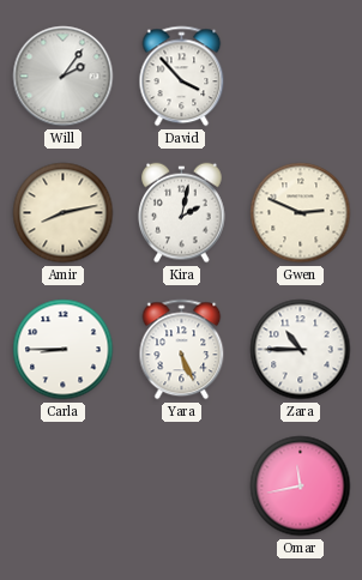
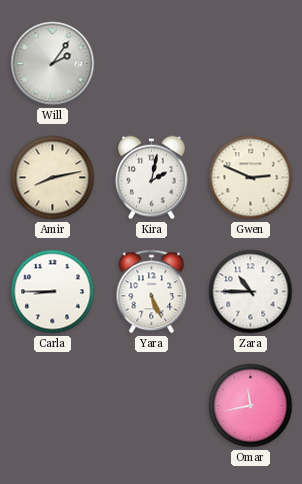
David: 3:53 -> none (182, 77)
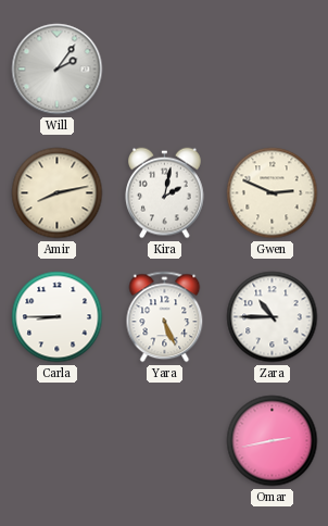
Omar: 11:43 -> 2:43 (273, 441)
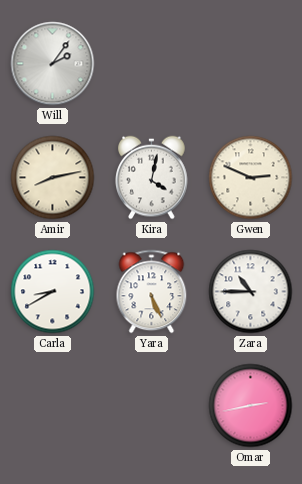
Kira: 2:02 -> 4:02 (152, 178)
Carla: 8:45 -> 8:40 (53, 292)
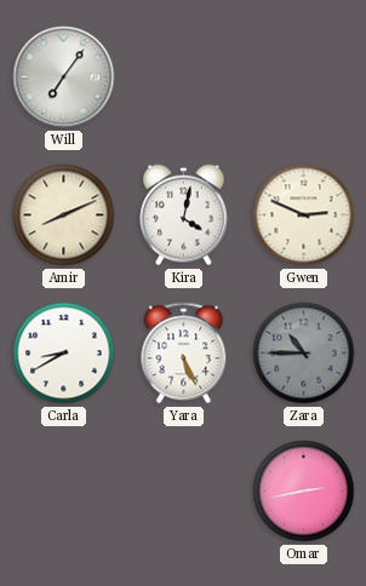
Will: 2:06 -> 7:06 (64, 77)
Amir: 8:13 -> 8:11 (64, 216)
Zara dial: white -> grey (304, 354)
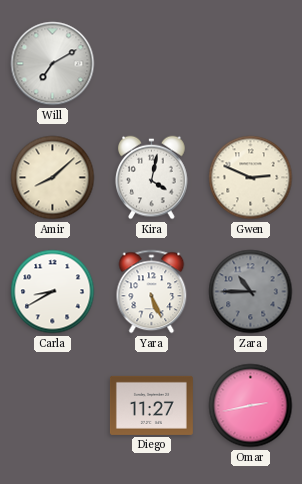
Will: 7:06 -> 7:10 (53, 64)
Amir: 8:11 -> 8:08 (53, 178)
Diego: none -> 11:27 (151, 405)
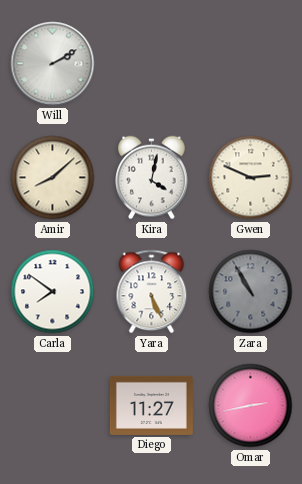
Will: 7:10 -> 2:10 (53, 64)
Carla: 8:40 -> 7:51 (53, 292)
Zara: 10:45 -> 10:55 (251, 292)
